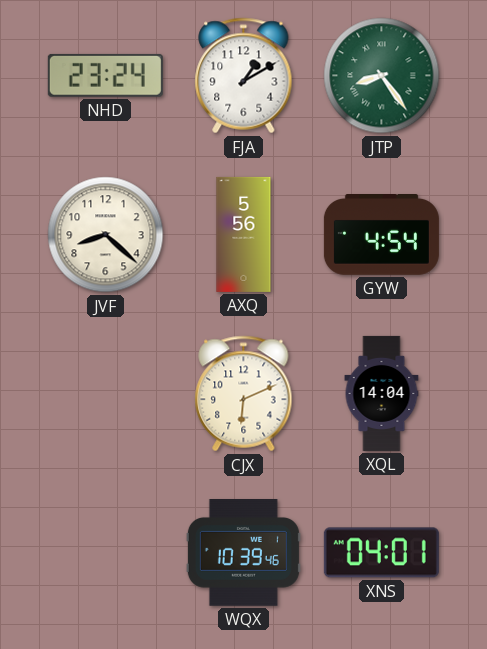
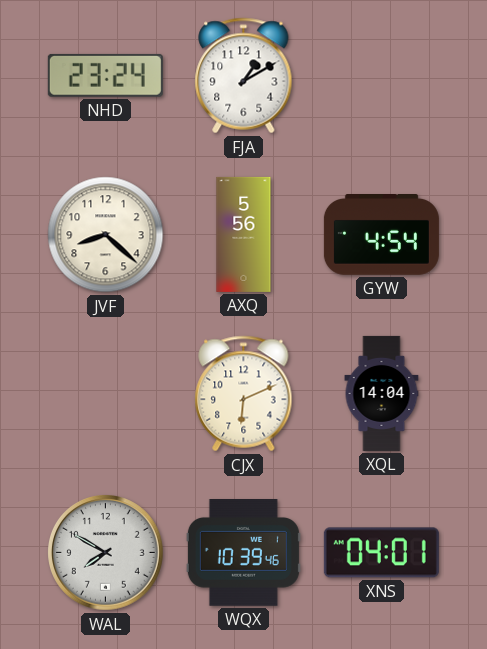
JTP: 8:24 -> none (382, 76)
WAL: none -> 7:50 (106, 553)
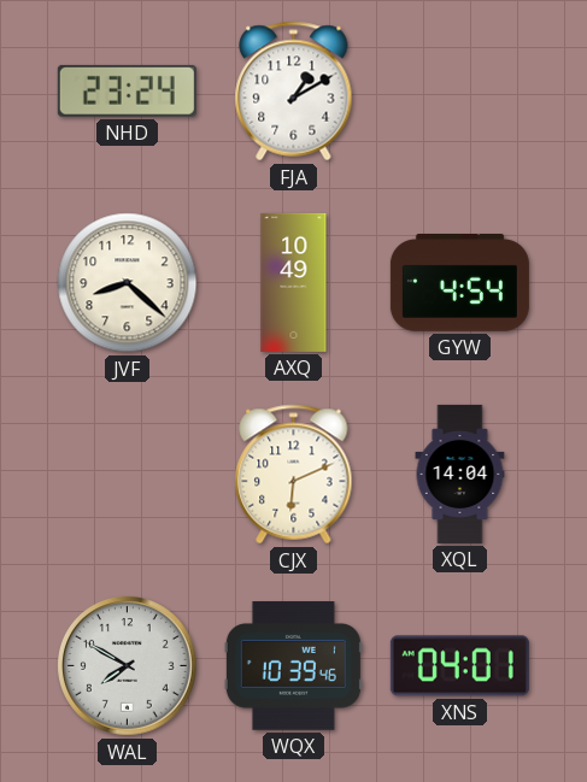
AXQ: 5:56 -> 10:49 (294, 282)
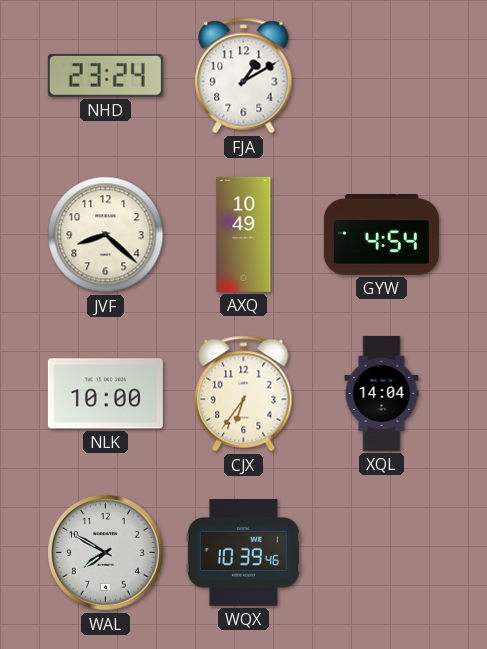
NLK: none -> 10:00 (105, 394)
CJX: 6:11 -> 6:36 (244, 394)
XNS: 04:01 -> none (459, 666)
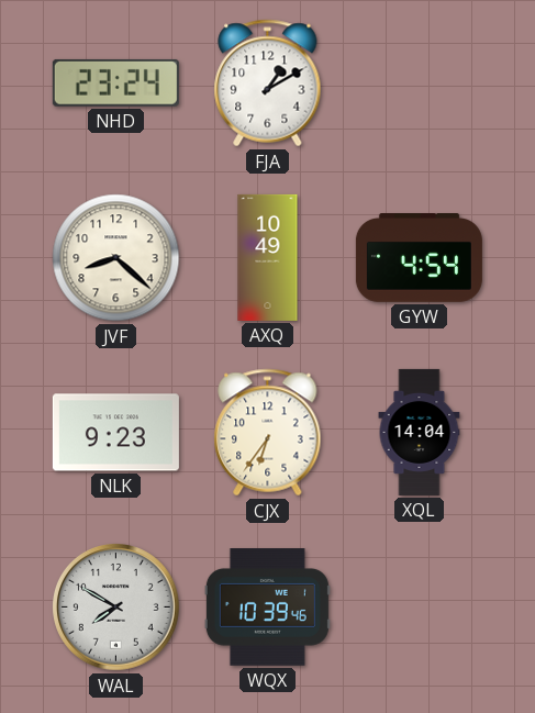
NLK: 10:00 -> 9:23 (115, 433)
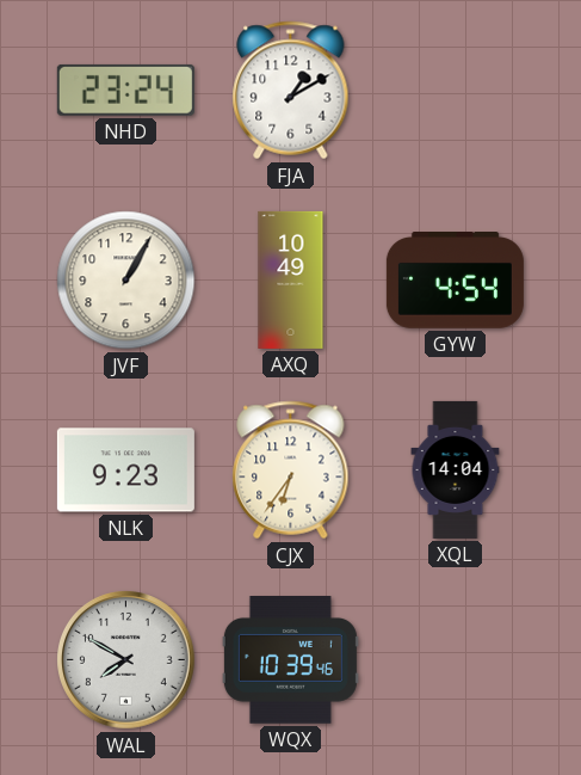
JVF: 8:22 -> 1:05 (126, 281)
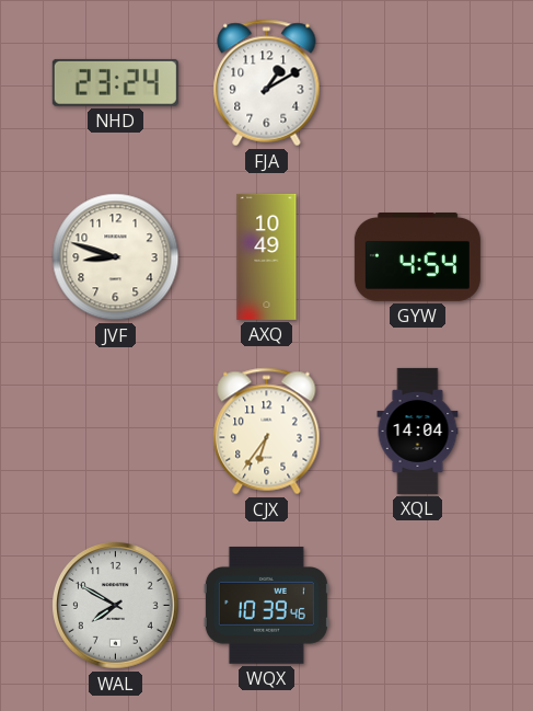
JVF: 1:05 -> 8:48 (116, 257)
NLK: 9:23 -> none (125, 470)
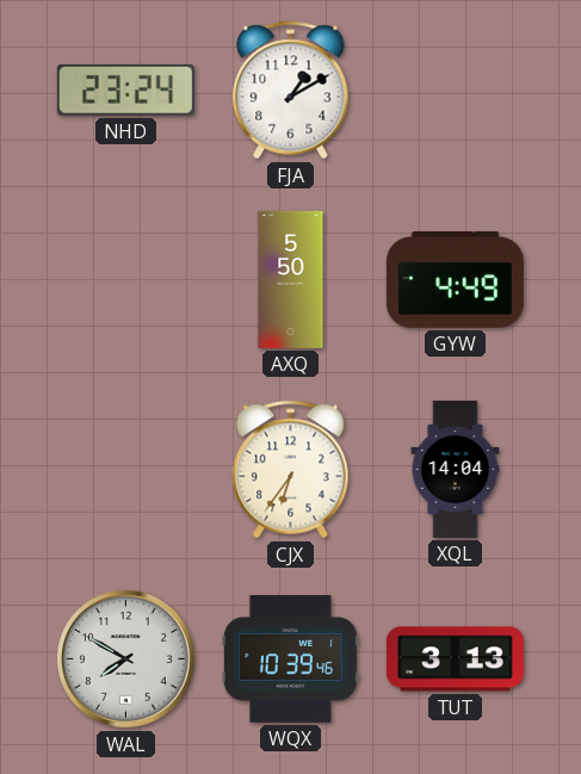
JVF: 8:48 -> none (116, 257)
AXQ: 10:49 -> 5:50 (291, 279)
GYW: 4:54 -> 4:49 (455, 280)
TUT: none -> 3:13 (455, 660)
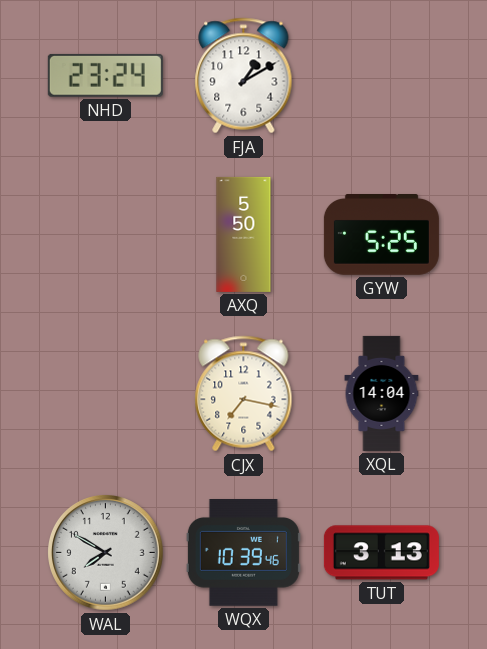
GYW: 4:49 -> 5:25 (381, 235)
CJX: 6:36 -> 7:17 (244, 394)
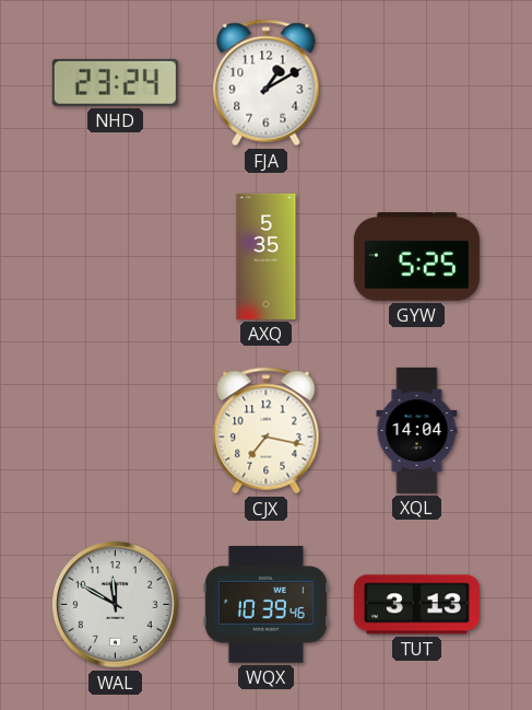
AXQ: 5:50 -> 5:35 (267, 256)
WAL: 7:50 -> 11:50 (116, 605)
